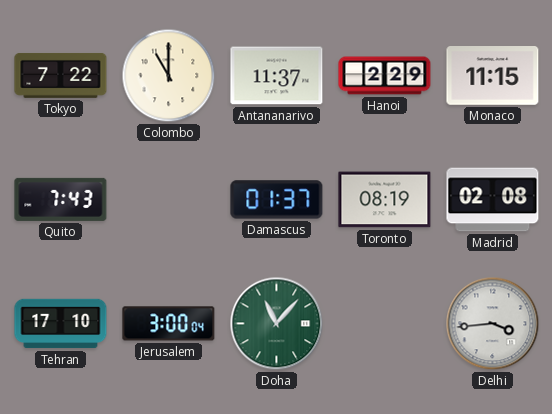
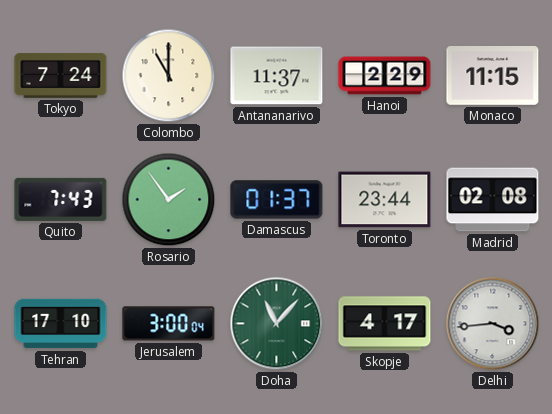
Tokyo: 7:22 -> 7:24 (61, 75)
Rosario: none -> 1:54 (169, 200)
Toronto: 08:19 -> 23:44 (385, 200)
Skopje: none -> 4:17 (385, 324)
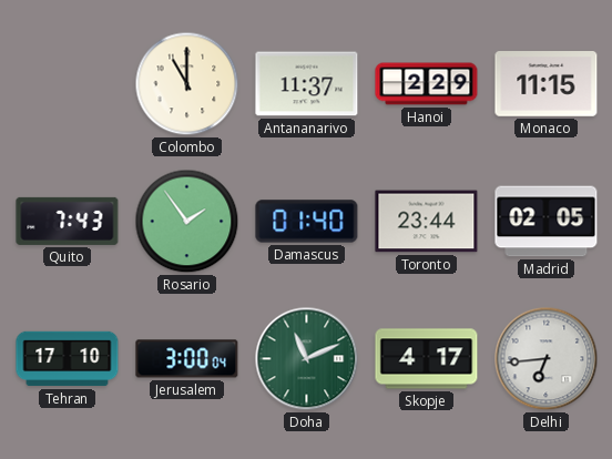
Tokyo: 7:24 -> none (61, 75)
Damascus: 01:37 -> 01:40 (307, 222)
Madrid: 02:08 -> 02:05 (547, 222)
Doha: 11:07 -> 11:11 (307, 359)
Delhi: 3:44 -> 6:44 (547, 359)
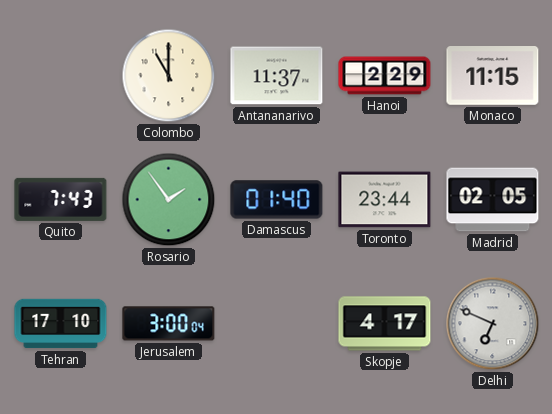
Doha: 11:11 -> none (307, 359)
Delhi: 6:44 -> 6:49 (493, 324)
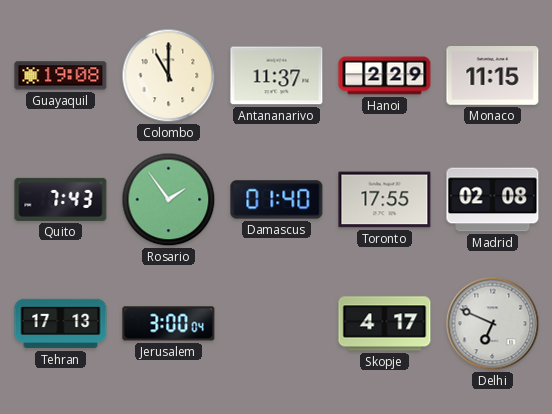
Guayaquil: none -> 19:08 (61, 76)
Toronto: 23:44 -> 17:55 (385, 200)
Madrid: 02:05 -> 02:08 (493, 200)
Tehran: 17:10 -> 17:13 (61, 324)
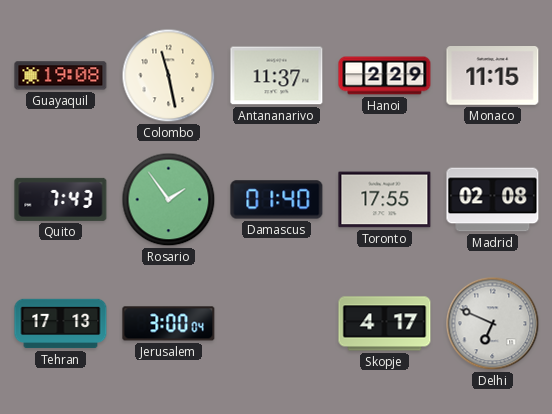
Colombo: 11:00 -> 11:28 (169, 76)
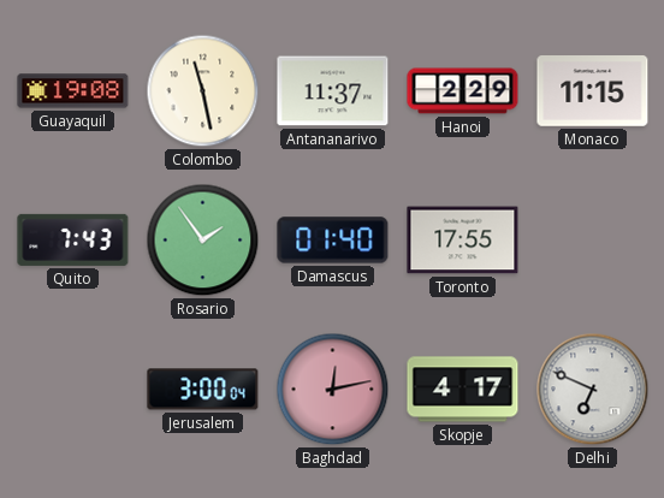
Madrid: 02:08 -> none (493, 200)
Tehran: 17:13 -> none (61, 324)
Baghdad: none -> 12:13 (333, 390)
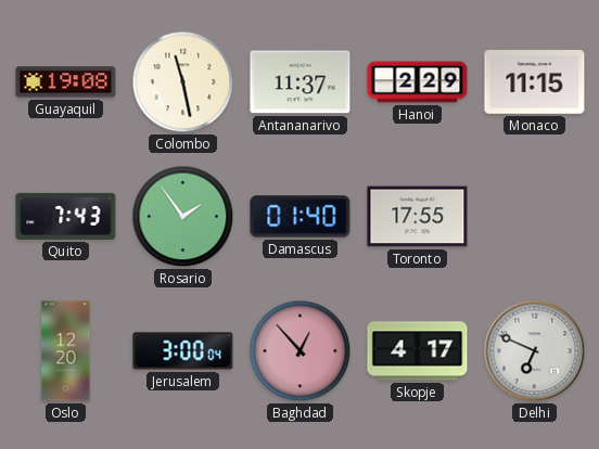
Oslo: none -> 12:20 (66, 351)
Baghdad: 12:13 -> 12:53 (301, 351)
